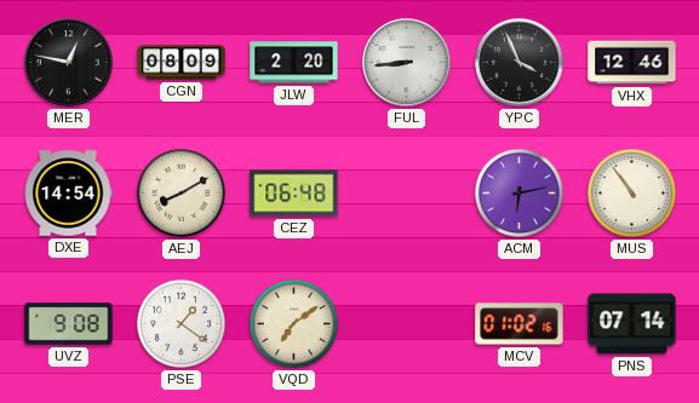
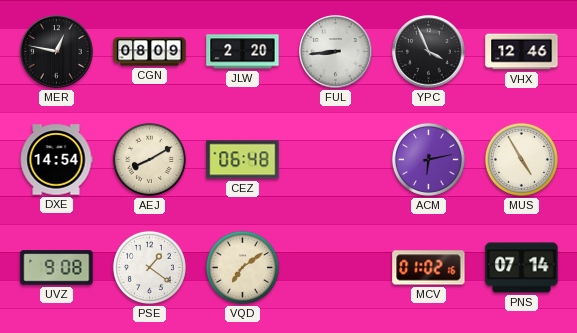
MUS: 10:54 -> 4:55 (521, 159)
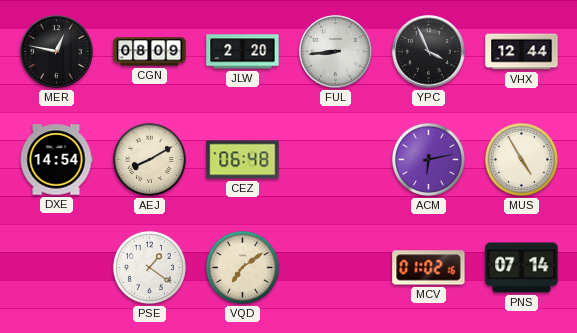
VHX: 12:46 -> 12:44 (522, 52)
UVZ: 9:08 -> none (57, 268)
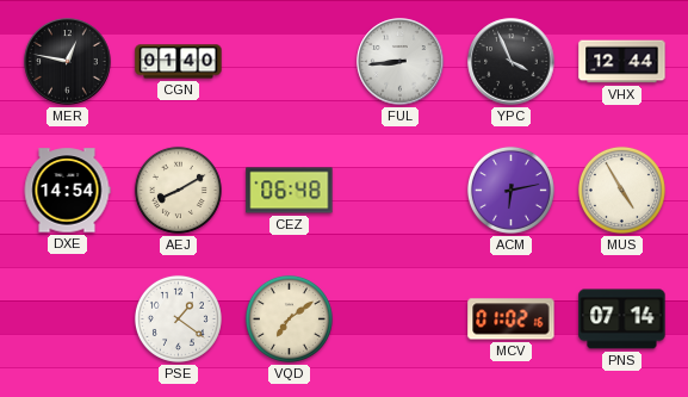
CGN: 08:09 -> 01:40 (179, 62)
JLW: 2:20 -> none (243, 52)
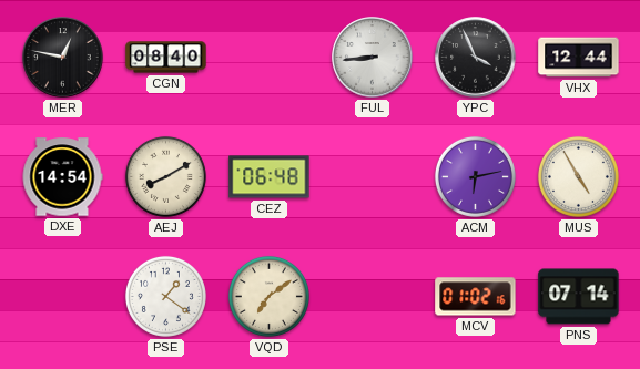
CGN: 01:40 -> 08:40 (166, 58)
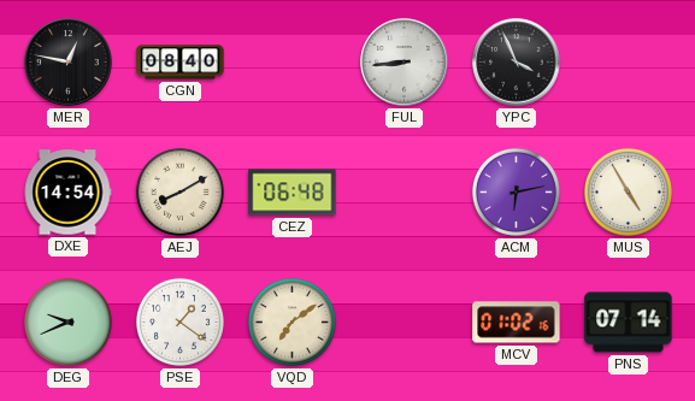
VHX: 12:44 -> none (579, 58)
DEG: none -> 9:41 (67, 322)
